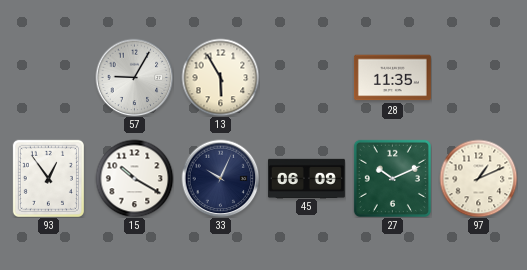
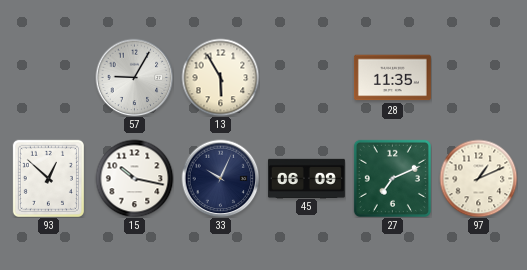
93: 12:54 -> 12:52 (48, 178)
15: 10:20 -> 10:17 (134, 178)
27: 10:11 -> 7:11 (392, 178)
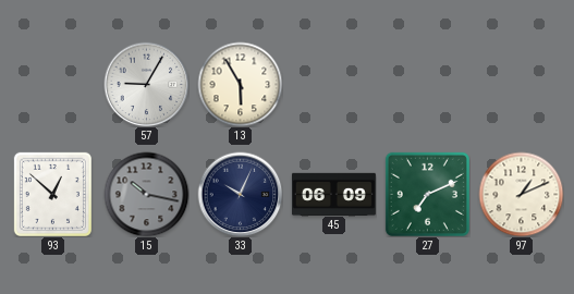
28: 11:35 -> none (392, 78)
15 dial: white -> grey (146, 194)
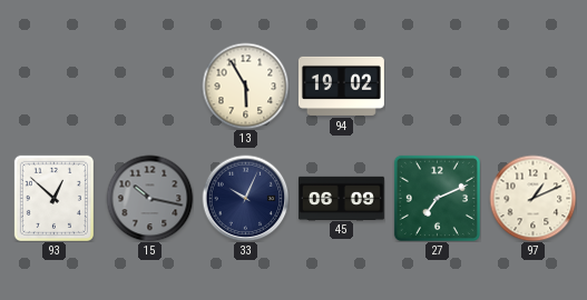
57: 9:05 -> none (146, 84)
94: none -> 19:02 (341, 86)
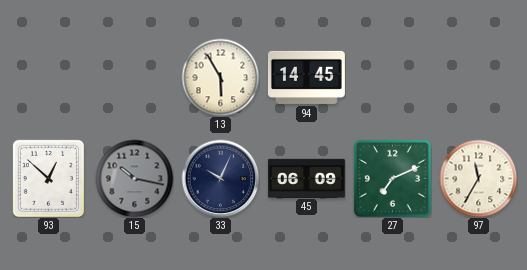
94: 19:02 -> 14:45 (306, 77)
97: 1:11 -> 11:35 (478, 178)
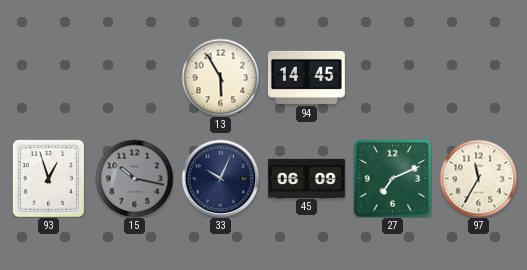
93: 12:52 -> 12:57 (48, 178)
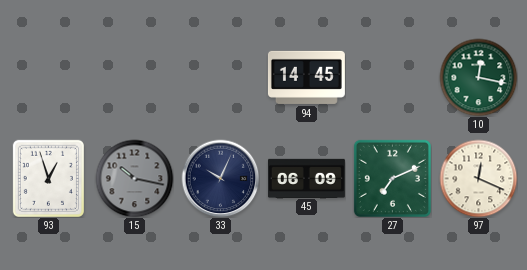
13: 5:55 -> none (220, 77)
10: none -> 12:17 (478, 77)
97: 11:35 -> 12:19 (478, 178)
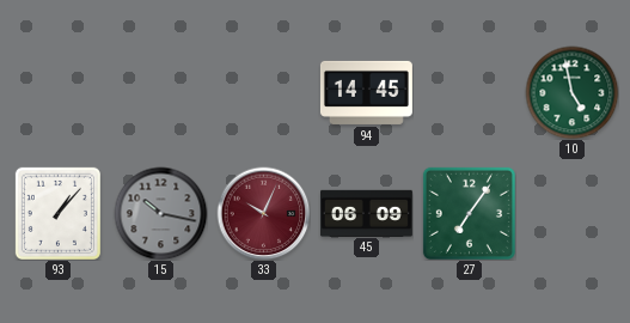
10: 12:17 -> 4:58 (571, 92)
93: 12:57 -> 1:07 (57, 213)
33 dial: navy -> burgundy (263, 213)
27: 7:11 -> 7:06 (469, 213)
97: 12:19 -> none (478, 178)
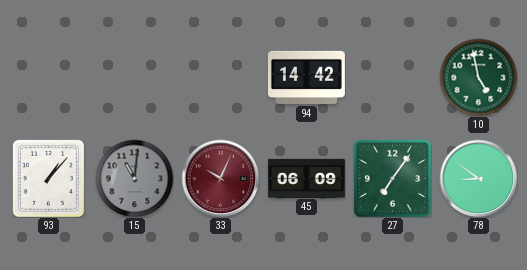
94: 14:45 -> 14:42 (306, 77)
15: 10:17 -> 11:01 (134, 178)
78: none -> 8:51 (478, 178)
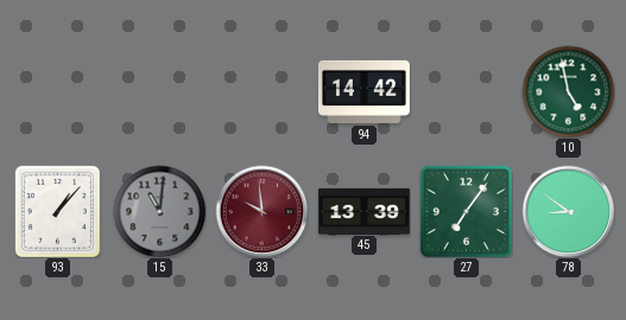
33: 10:04 -> 9:59 (261, 211)
45: 06:09 -> 13:39 (363, 211)
